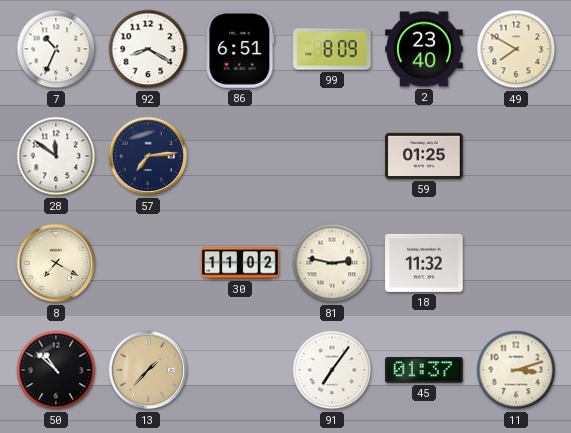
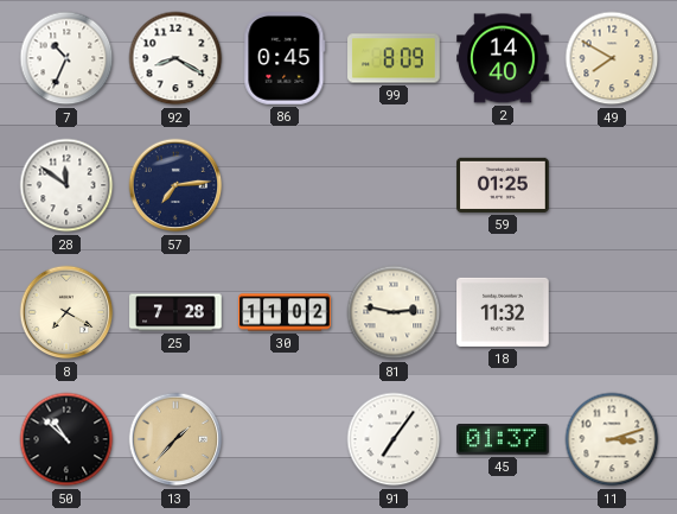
86: 6:51 -> 0:45 (285, 59)
2: 23:40 -> 14:40 (503, 58)
25: none -> 7:28 (175, 312)
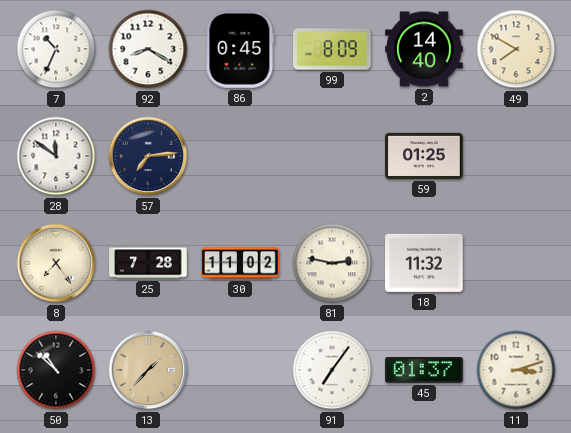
8: 7:20 -> 7:24 (56, 263)
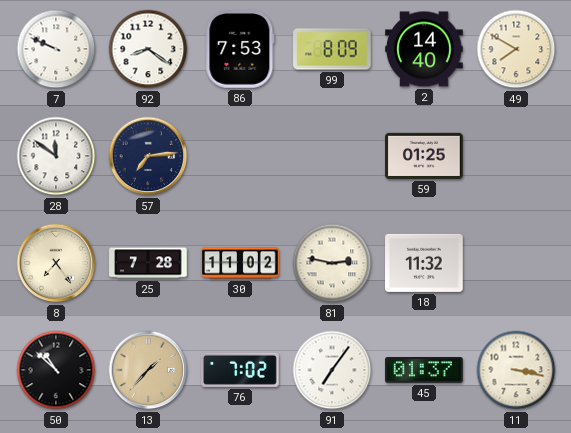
7: 10:34 -> 9:49 (56, 49)
92: 8:20 -> 8:21 (148, 49)
86: 0:45 -> 7:53 (240, 50)
76: none -> 7:02 (240, 370)
11: 3:12 -> 3:17 (516, 370)
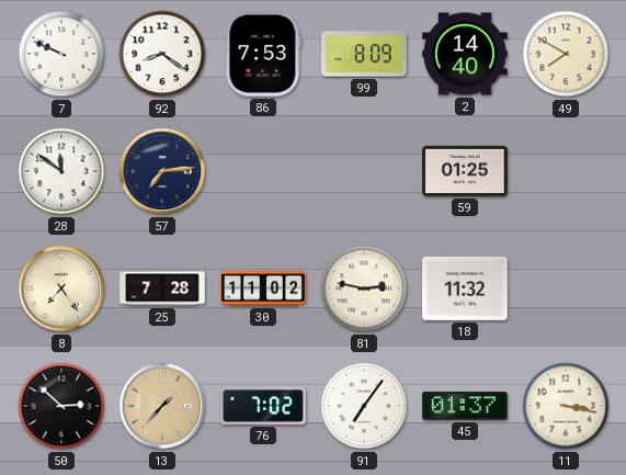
50: 10:52 -> 2:52 (61, 406)
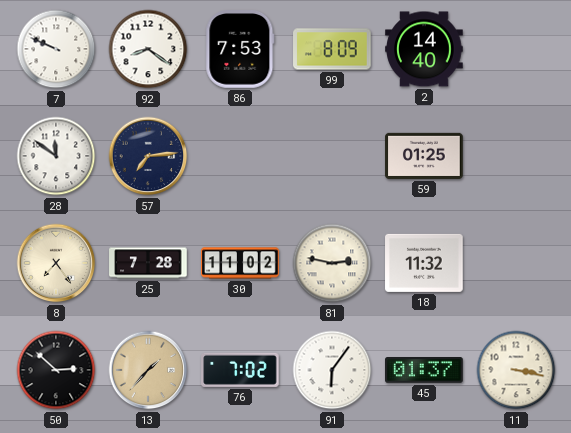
49: 7:50 -> none (566, 54)
91: 7:06 -> 6:06 (332, 370)
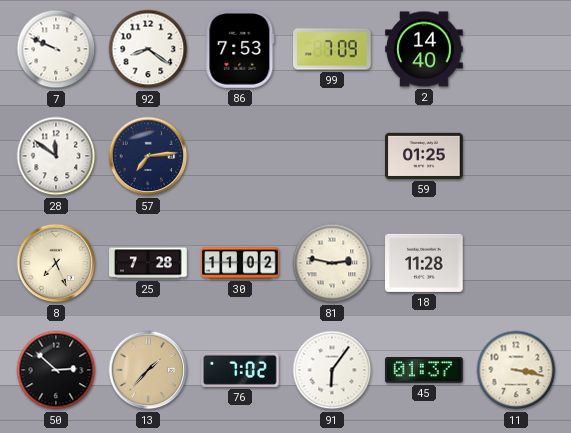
99: 8:09 -> 7:09 (332, 49)
8: 7:24 -> 7:26 (56, 263)
18: 11:32 -> 11:28 (424, 263)
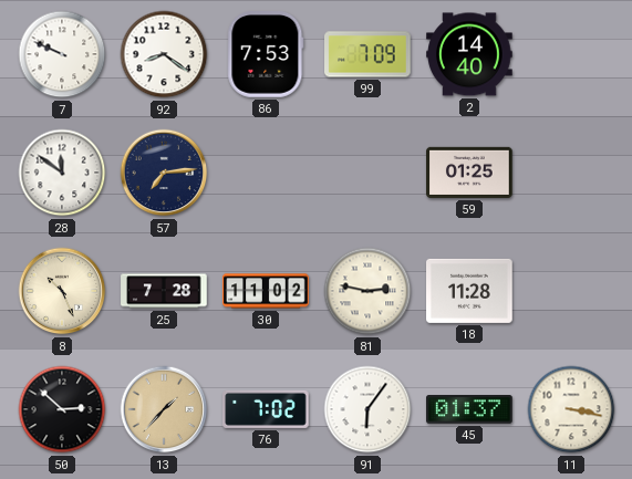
8: 7:26 -> 10:26 (62, 291)
